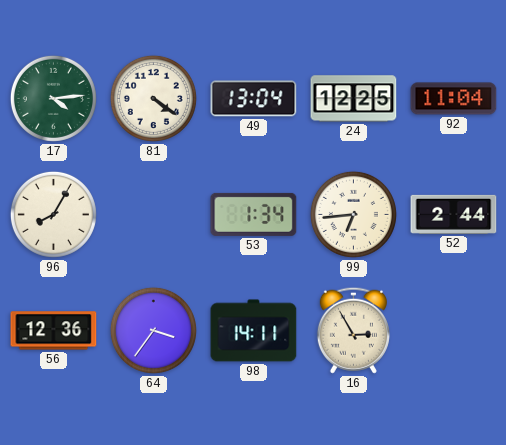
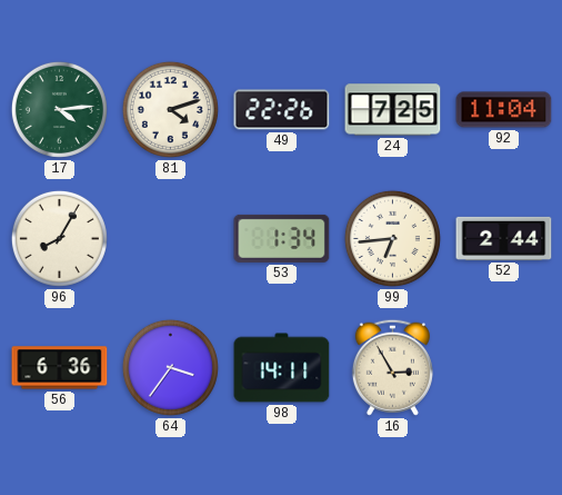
81: 4:21 -> 4:12 (170, 109)
49: 13:04 -> 22:26 (282, 110)
24: 12:25 -> 7:25 (393, 110)
56: 12:36 -> 6:36 (60, 368)
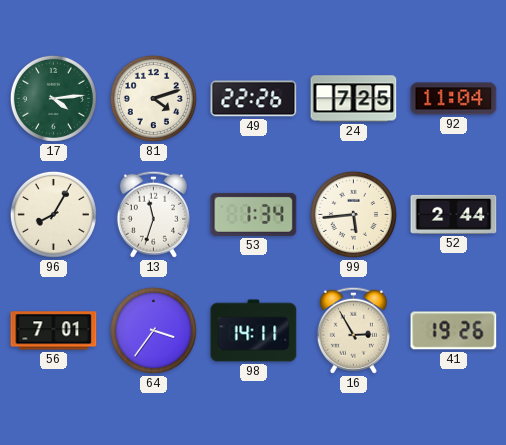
13: none -> 11:33 (153, 214)
99: 6:44 -> 5:44 (353, 214)
56: 6:36 -> 7:01 (54, 331)
41: none -> 19:26 (454, 331)
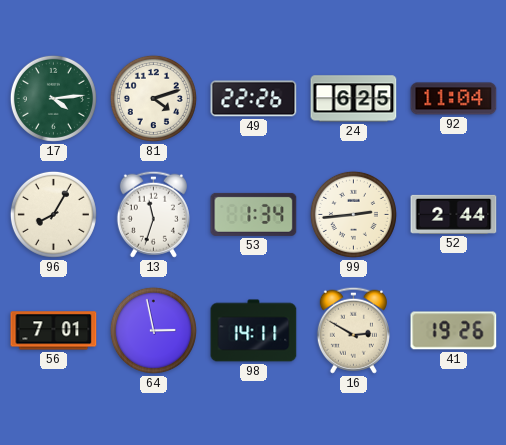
24: 7:25 -> 6:25 (354, 99)
99: 5:44 -> 2:44 (353, 214)
64: 3:36 -> 2:58 (153, 330)
16: 2:55 -> 2:50 (353, 330)
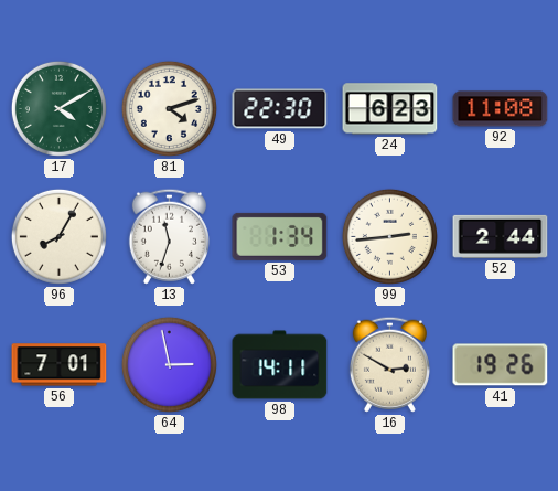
17: 4:14 -> 4:10 (58, 108)
49: 22:26 -> 22:30 (280, 109)
24: 6:25 -> 6:23 (390, 109)
92: 11:04 -> 11:08 (501, 109)
